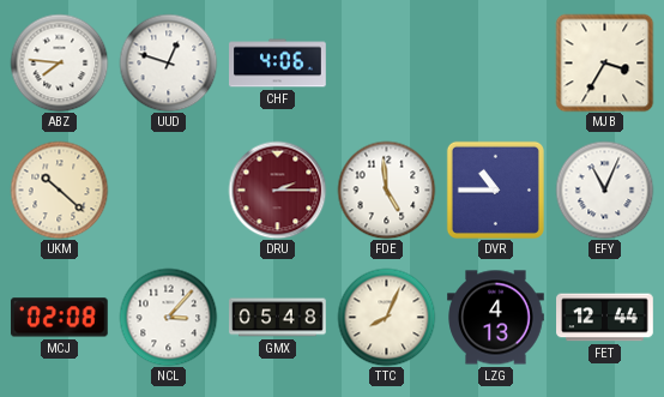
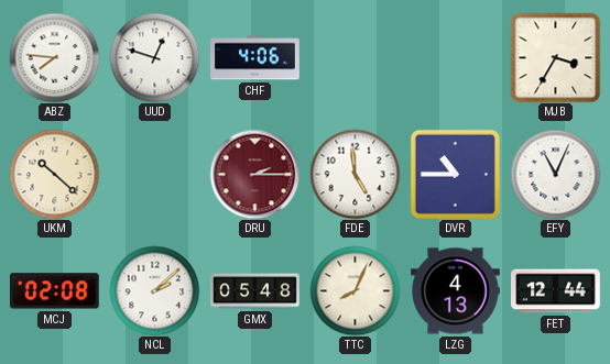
NCL: 3:07 -> 2:08 (154, 290)
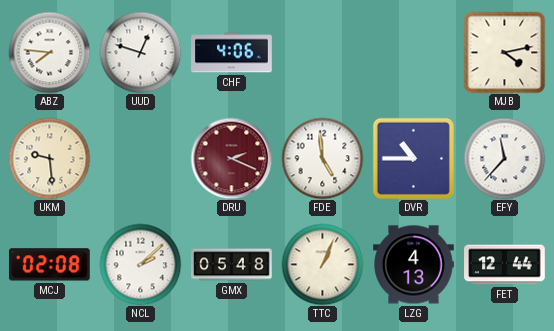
MJB: 3:35 -> 4:13 (504, 52)
UKM: 10:22 -> 9:29 (49, 158)
DRU: 2:15 -> 2:19 (231, 158)
EFY: 11:04 -> 11:37 (504, 158)
TTC: 8:04 -> 1:04 (322, 264)
